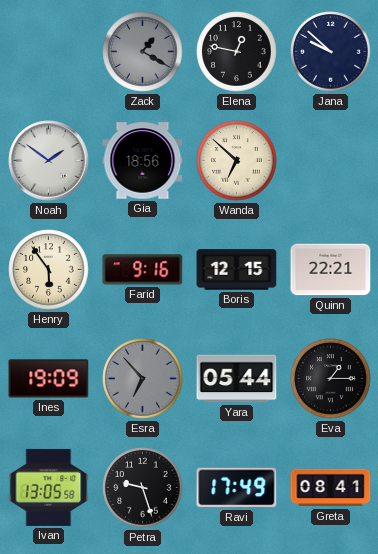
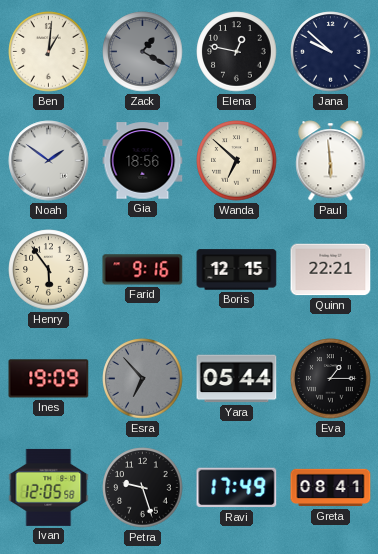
Ben: none -> 1:01 (49, 52)
Paul: none -> 5:59 (331, 161)
Ivan: 13:05 -> 12:05 (49, 487)
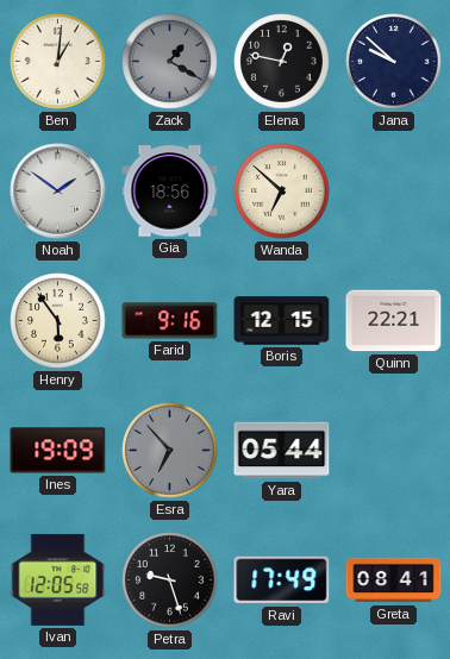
Paul: 5:59 -> none (331, 161)
Eva: 1:15 -> none (331, 379)
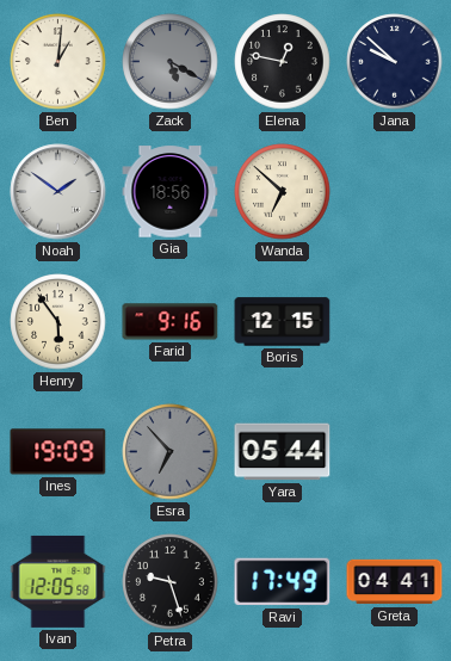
Zack: 1:20 -> 5:20 (171, 62)
Quinn: 22:21 -> none (394, 321)
Greta: 08:41 -> 04:41 (395, 582)
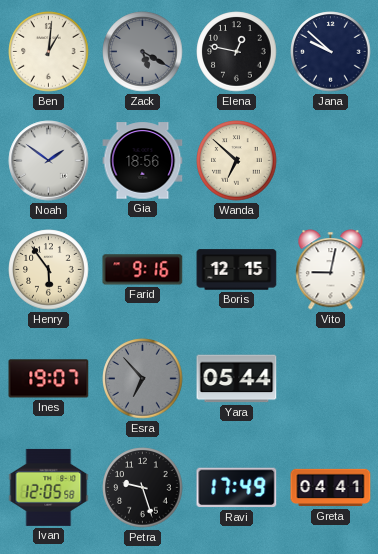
Vito: none -> 9:02 (331, 270)
Ines: 19:09 -> 19:07 (49, 379)
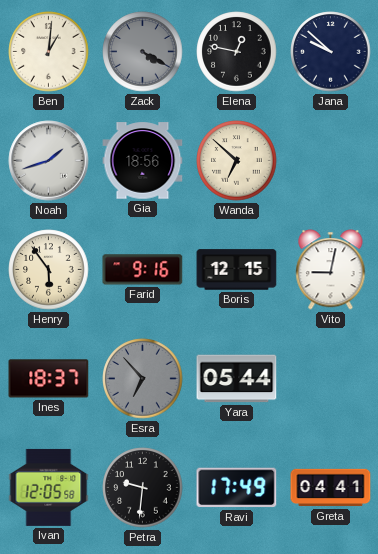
Zack: 5:20 -> 4:20 (143, 52)
Noah: 1:51 -> 1:42 (49, 161)
Ines: 19:07 -> 18:37 (49, 379)
Petra: 9:27 -> 9:31 (143, 488)
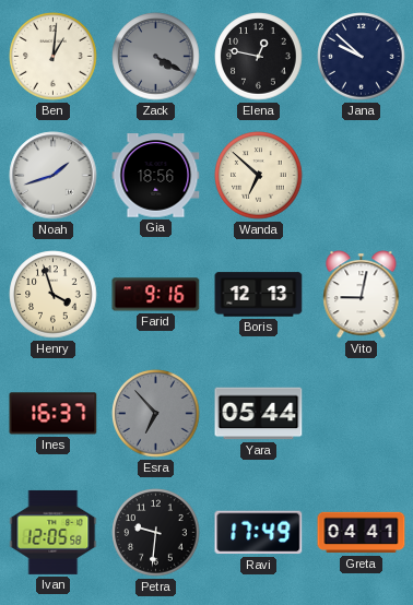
Henry: 5:54 -> 3:57 (54, 295)
Boris: 12:15 -> 12:13 (259, 295)
Ines: 18:37 -> 16:37 (54, 414)
